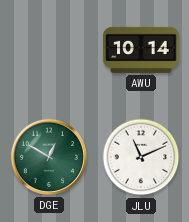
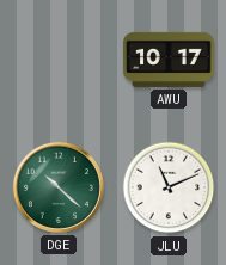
AWU: 10:14 -> 10:17 (169, 60)
DGE: 12:50 -> 10:22 (59, 187)
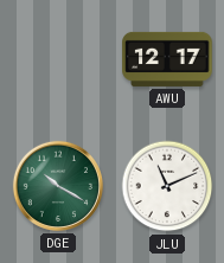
AWU: 10:17 -> 12:17 (167, 59)
DGE: 10:22 -> 10:20 (58, 186)
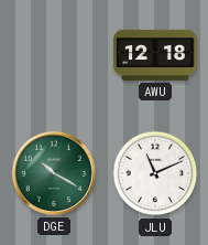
AWU: 12:17 -> 12:18 (155, 55)
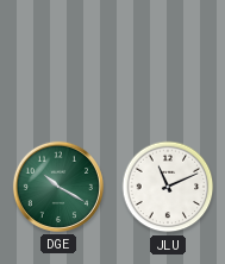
AWU: 12:18 -> none (155, 55)
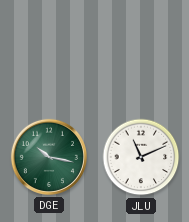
DGE: 10:20 -> 10:17 (49, 157)
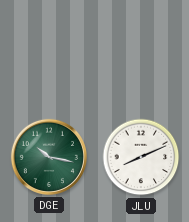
JLU: 11:11 -> 8:11 (141, 157)
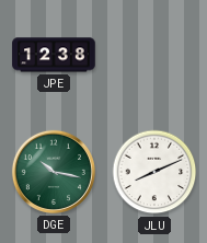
JPE: none -> 12:38 (54, 55)
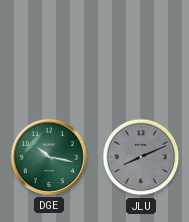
JPE: 12:38 -> none (54, 55)
JLU dial: white -> grey (141, 157)
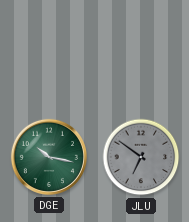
JLU: 8:11 -> 6:51 (141, 157)
